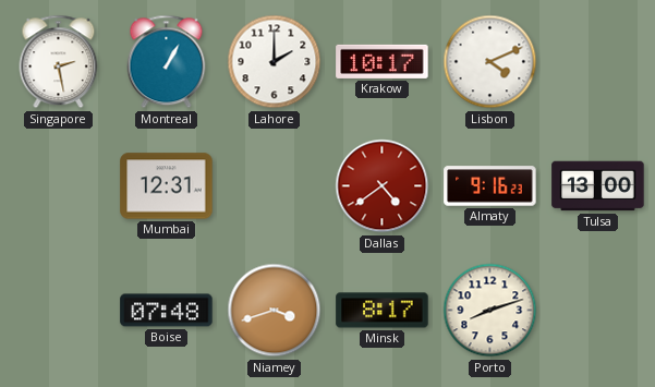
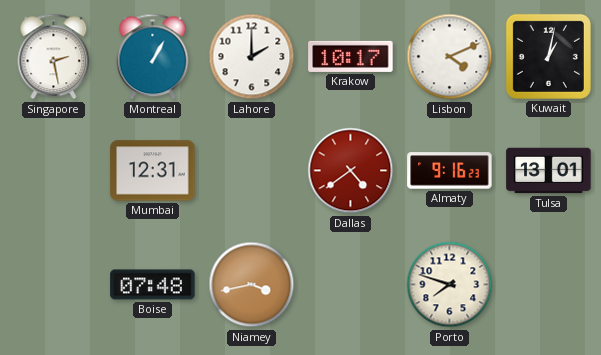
Kuwait: none -> 1:02 (548, 56)
Tulsa: 13:00 -> 13:01 (549, 171)
Niamey: 3:42 -> 3:43 (252, 285)
Minsk: 8:17 -> none (383, 311)
Porto: 8:12 -> 7:48 (450, 285)
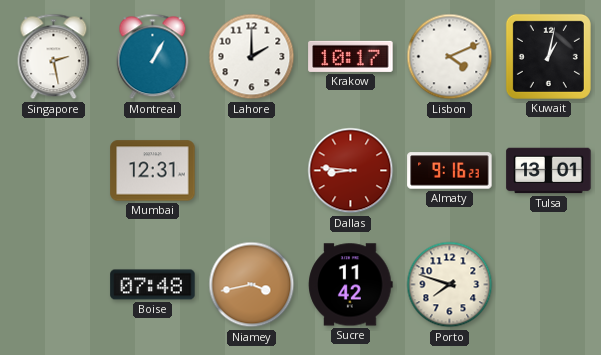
Dallas: 4:39 -> 8:46 (351, 171)
Sucre: none -> 11:42 (351, 285)
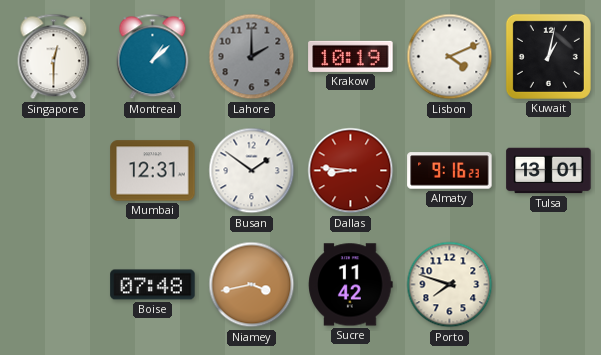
Singapore: 2:28 -> 12:30 (54, 57)
Montreal: 1:05 -> 1:08 (153, 57)
Lahore dial: white -> grey (252, 57)
Krakow: 10:17 -> 10:19 (351, 56)
Busan: none -> 1:51 (252, 171)
